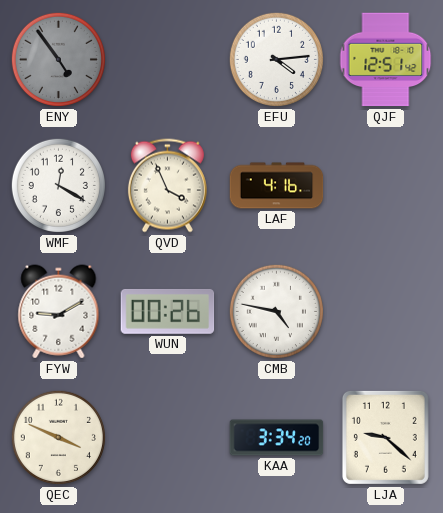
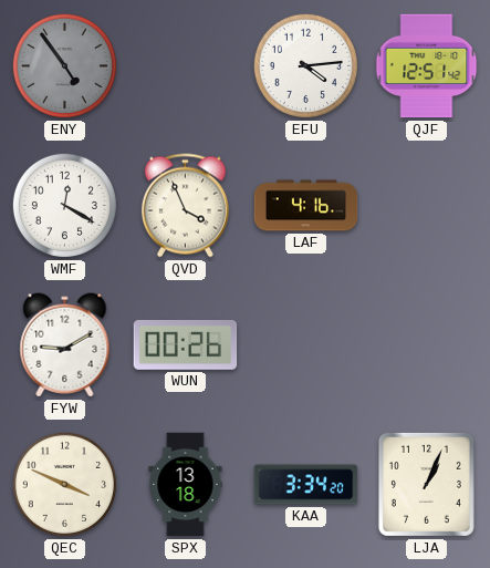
CMB: 4:47 -> none (276, 311)
SPX: none -> 13:18 (186, 485)
LJA: 9:22 -> 1:04 (426, 484)
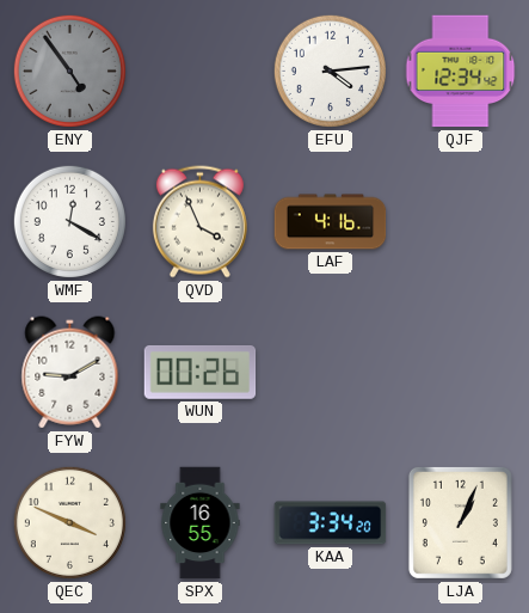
QJF: 12:51 -> 12:34 (461, 72)
SPX: 13:18 -> 16:55 (201, 523)
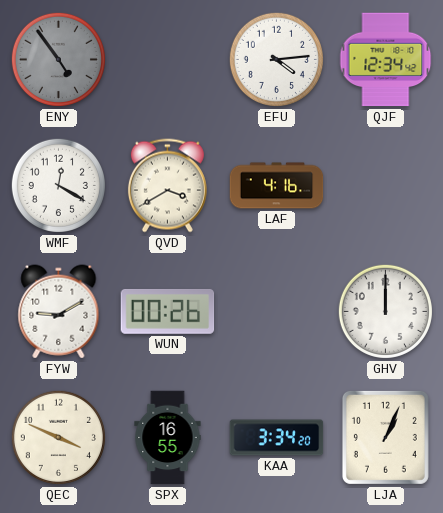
QVD: 3:56 -> 3:40 (167, 186)
GHV: none -> 12:00 (385, 311)
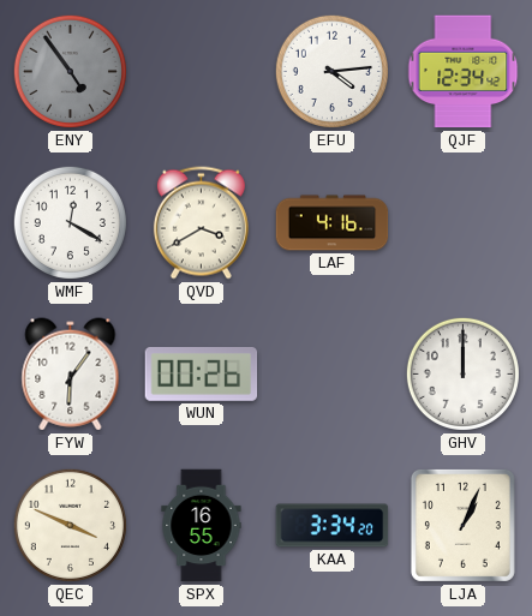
FYW: 9:10 -> 6:06 (71, 375)
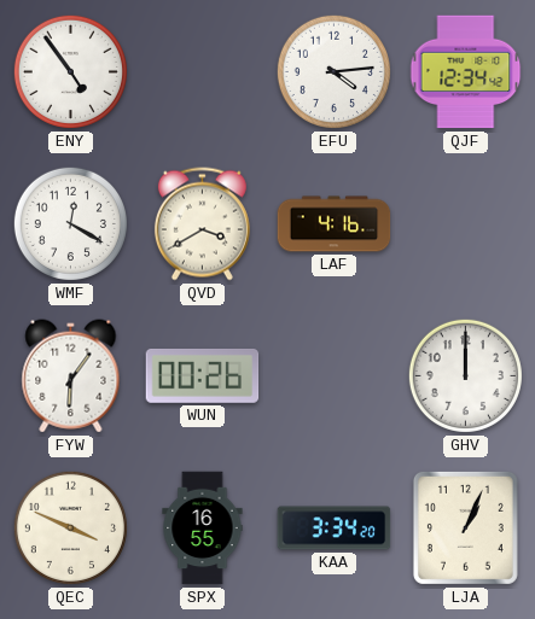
ENY dial: grey -> white (70, 71)
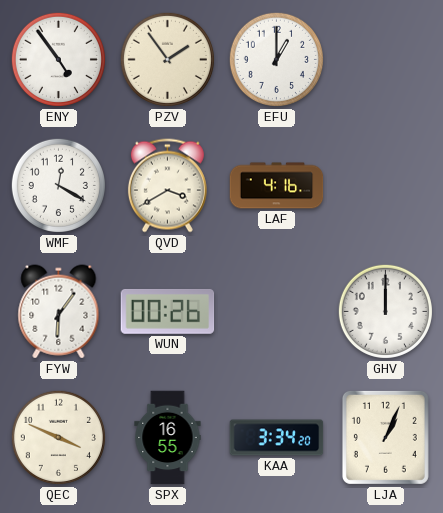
PZV: none -> 1:54 (167, 59)
EFU: 4:14 -> 1:00 (276, 59)
QJF: 12:34 -> none (466, 72)
